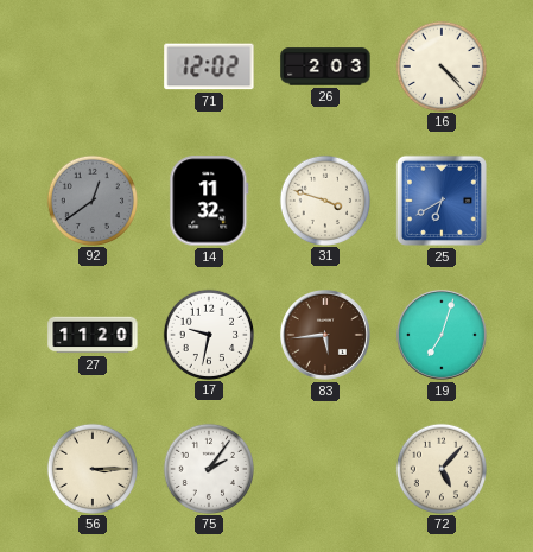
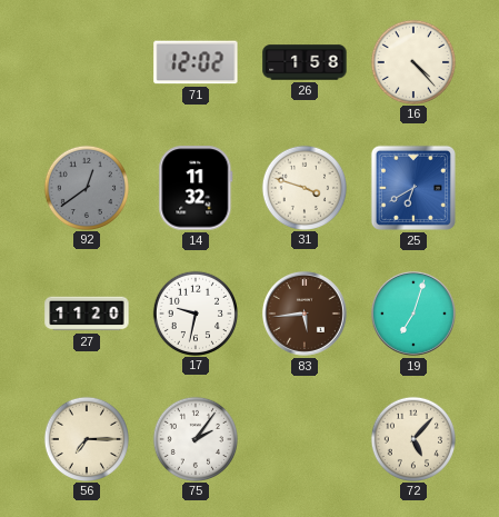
26: 2:03 -> 1:58 (305, 62)
56: 3:15 -> 7:15 (86, 438)
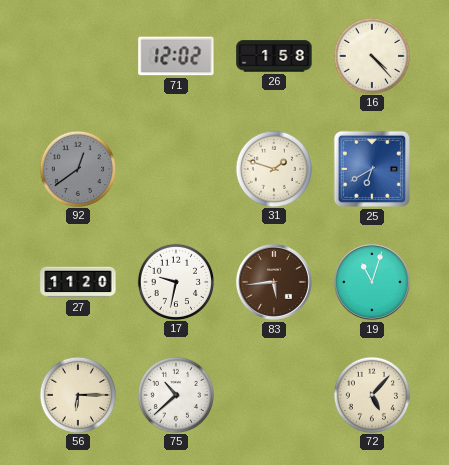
14: 11:32 -> none (196, 188)
31: 3:48 -> 1:48 (273, 168)
19: 7:03 -> 11:03 (373, 283)
56: 7:15 -> 6:15 (77, 394)
75: 2:06 -> 10:38 (175, 394)
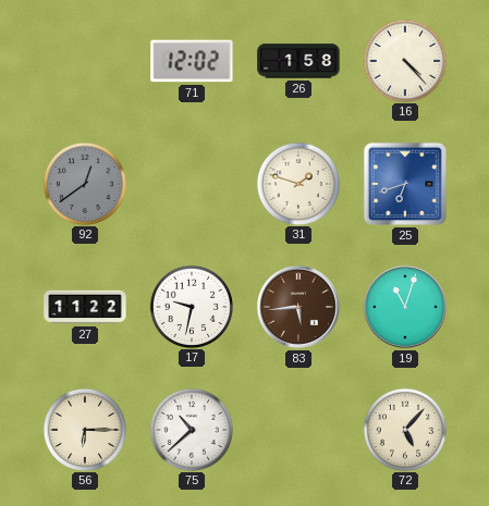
25: 6:40 -> 6:42 (405, 184)
27: 11:20 -> 11:22 (85, 307)
